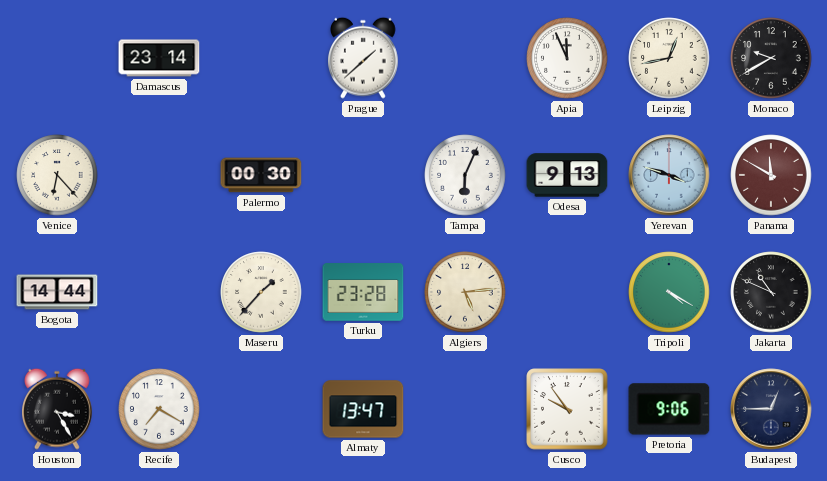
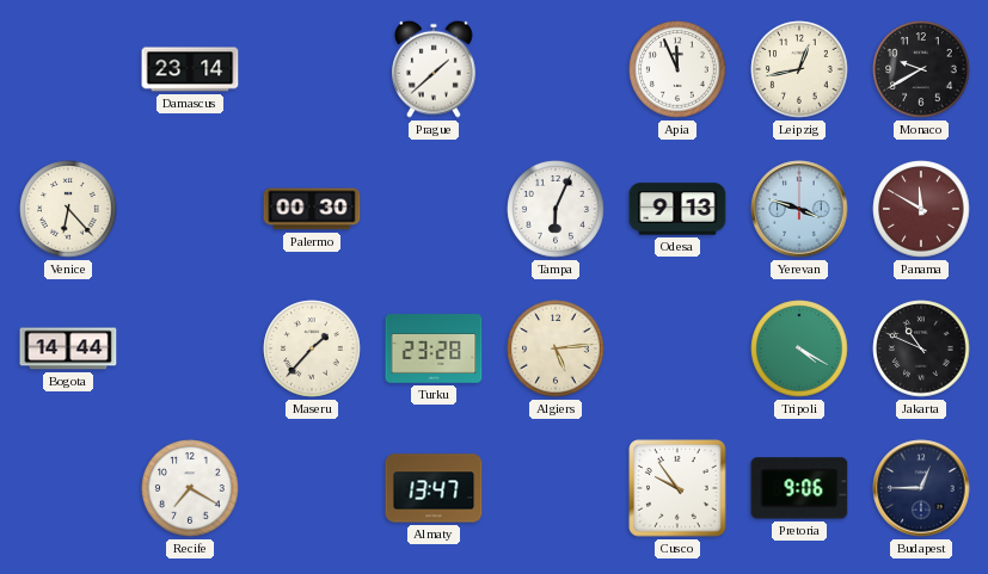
Houston: 3:25 -> none (58, 409)
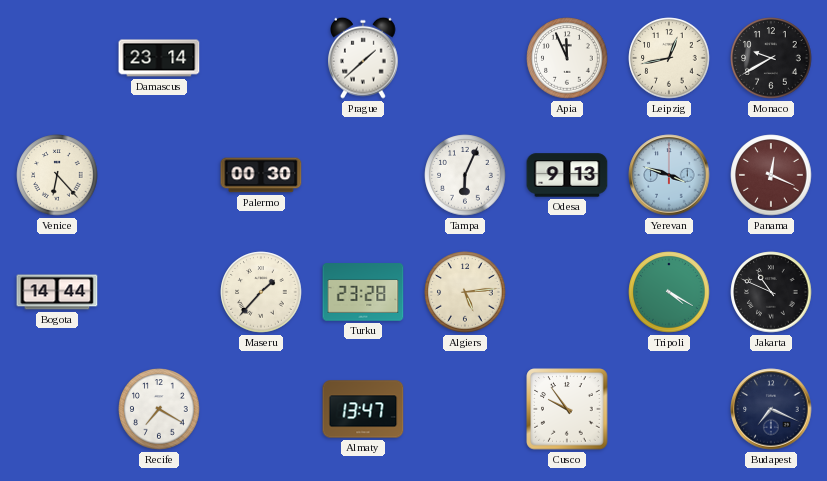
Panama: 11:50 -> 12:19 (771, 175)
Pretoria: 9:06 -> none (799, 488)
Budapest: 12:45 -> 7:19 (771, 409)
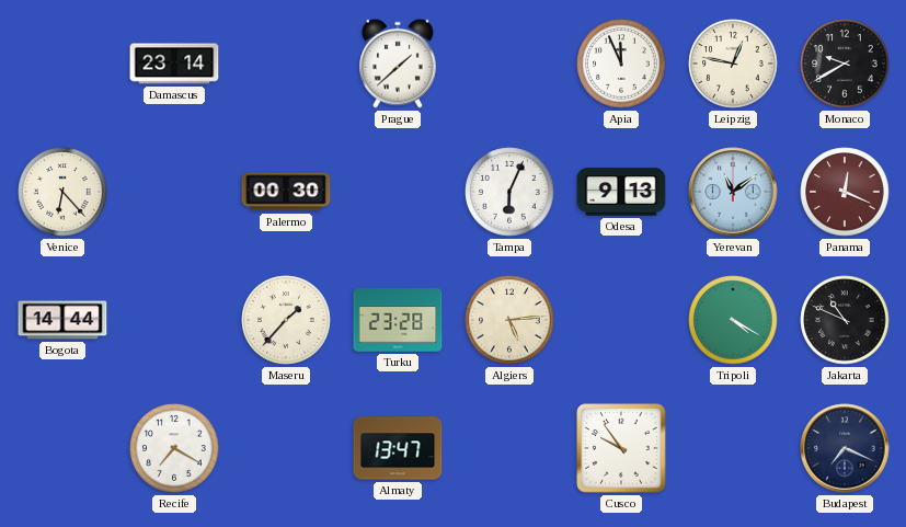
Leipzig: 12:43 -> 12:47 (733, 64)
Yerevan: 3:48 -> 11:09 (733, 192)
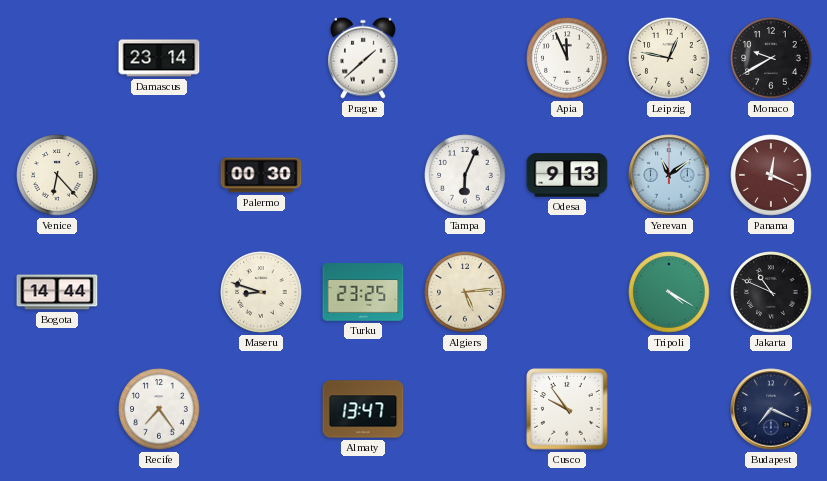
Maseru: 1:37 -> 8:48 (261, 292)
Turku: 23:28 -> 23:25 (363, 292)
Recife: 7:20 -> 7:24 (159, 409)
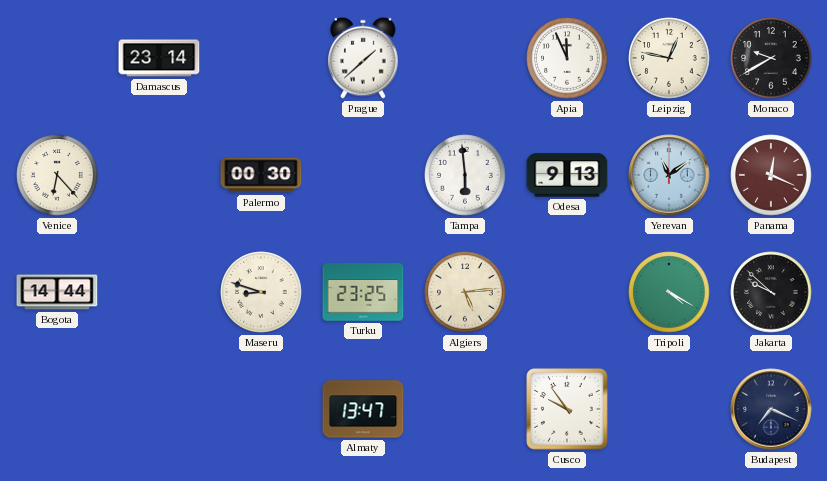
Tampa: 6:04 -> 5:59 (465, 175)
Jakarta: 10:49 -> 9:52 (771, 292)
Recife: 7:24 -> none (159, 409)
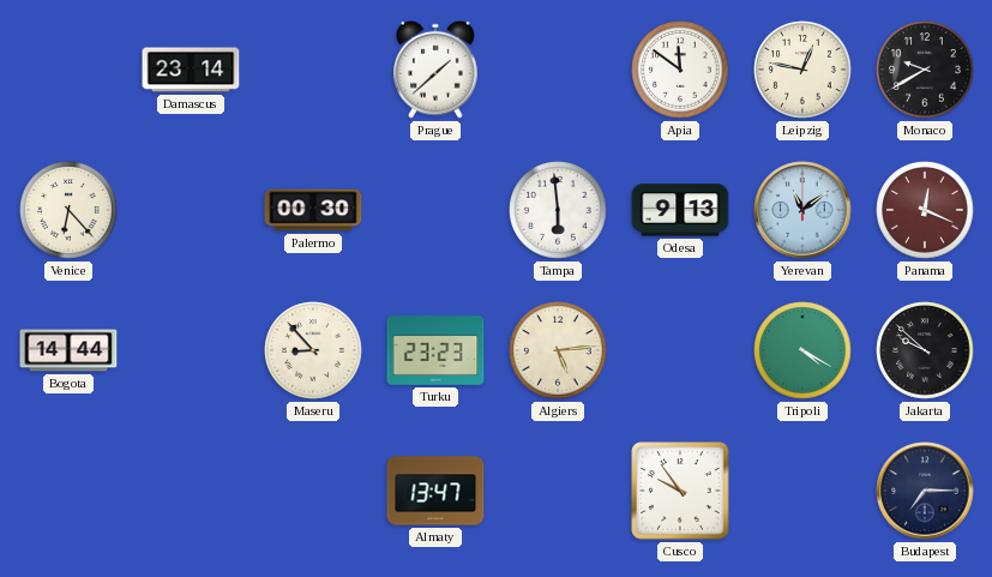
Apia: 11:56 -> 11:51 (680, 70)
Maseru: 8:48 -> 8:53 (313, 350)
Turku: 23:25 -> 23:23 (435, 350)
Budapest: 7:19 -> 7:15 (925, 491)
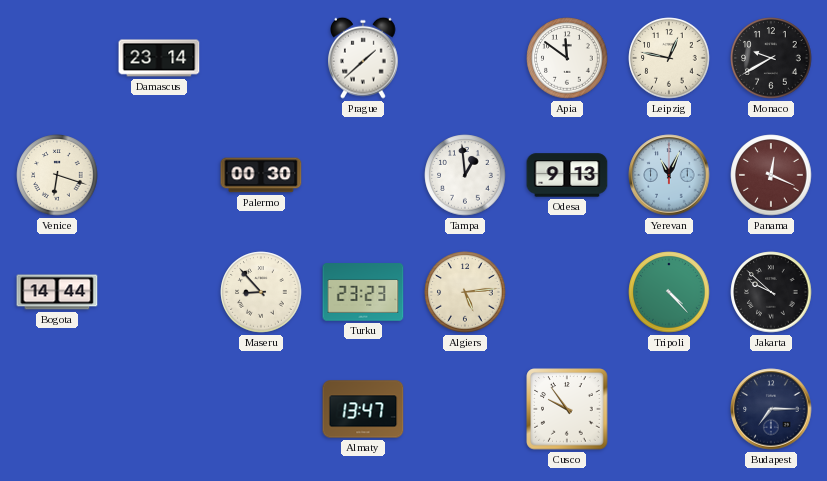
Venice: 6:23 -> 6:18 (57, 175)
Tampa: 5:59 -> 12:59 (465, 175)
Yerevan: 11:09 -> 11:04 (669, 175)
Tripoli: 4:20 -> 4:23 (669, 292)
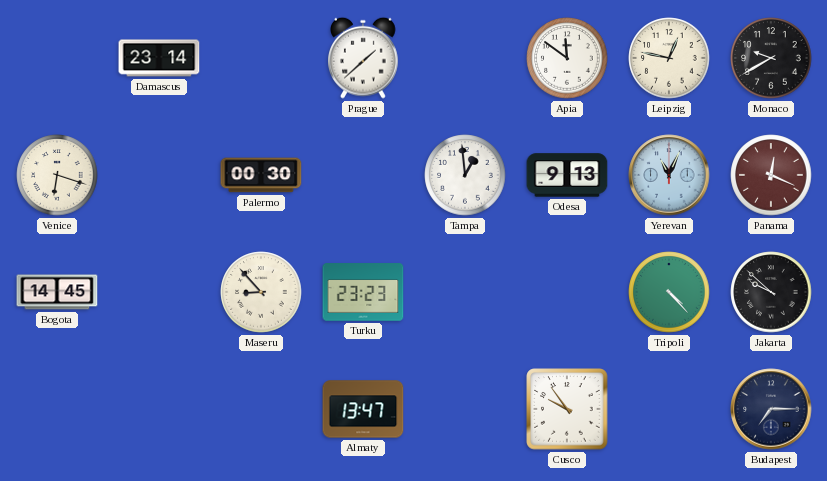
Bogota: 14:44 -> 14:45 (57, 292)
Algiers: 5:14 -> none (465, 292)
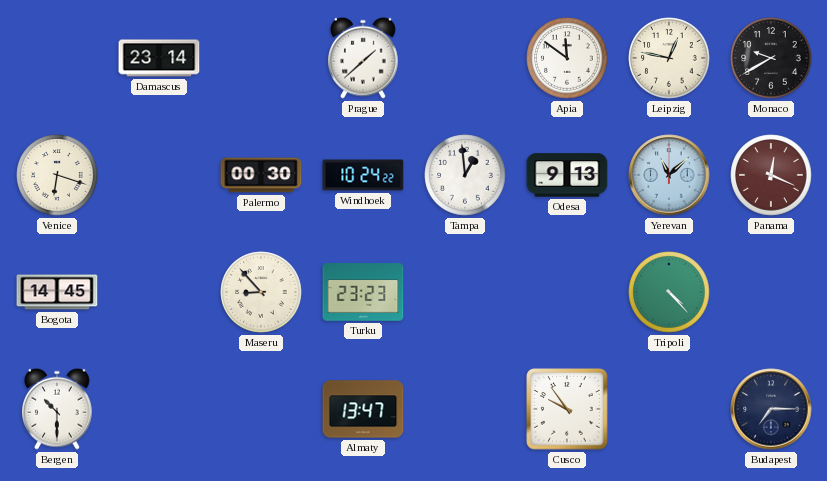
Windhoek: none -> 10:24 (363, 175)
Yerevan: 11:04 -> 11:08 (669, 175)
Jakarta: 9:52 -> none (771, 292)
Bergen: none -> 10:30 (58, 409)
